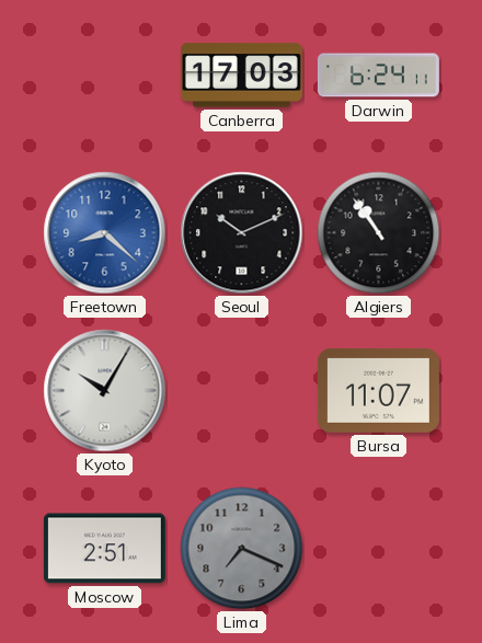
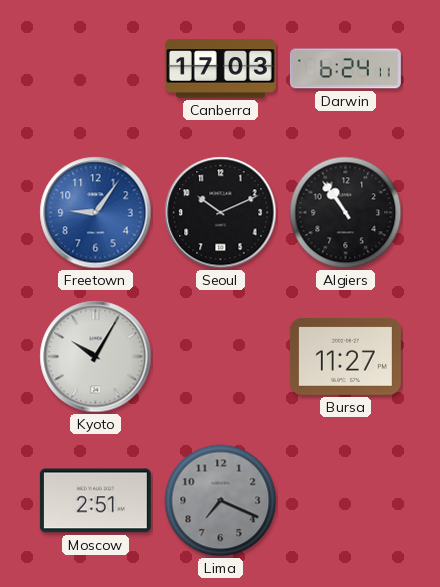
Freetown: 8:22 -> 9:06 (96, 213)
Bursa: 11:07 -> 11:27 (345, 356)
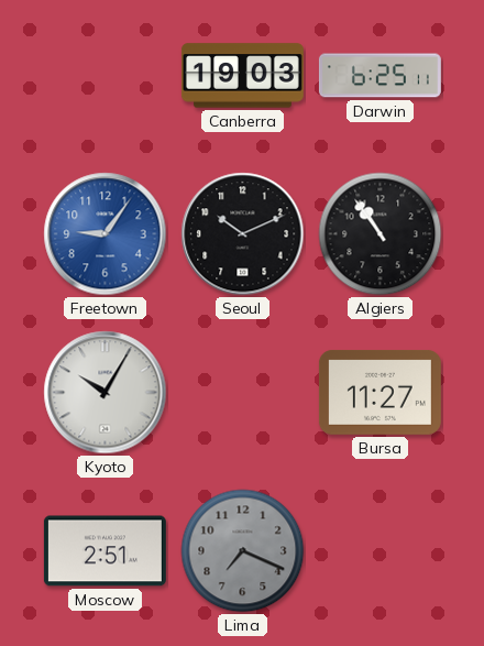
Canberra: 17:03 -> 19:03 (242, 76)
Darwin: 6:24 -> 6:25 (380, 76)
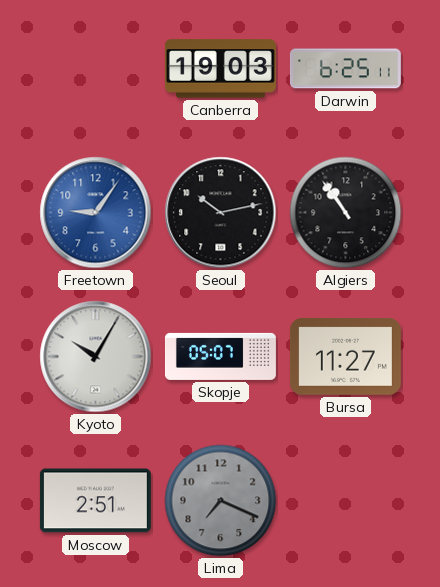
Seoul: 10:11 -> 10:13 (221, 213)
Skopje: none -> 05:07 (220, 356)
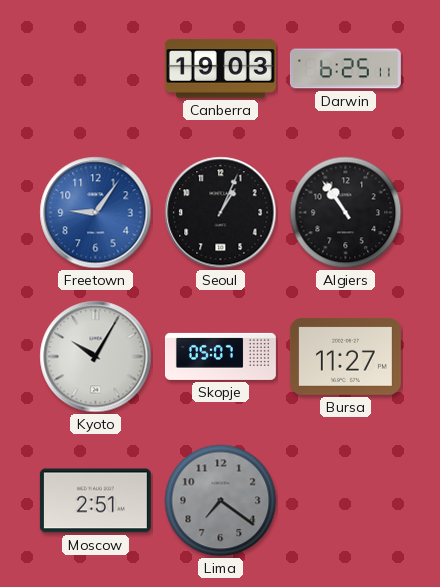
Seoul: 10:13 -> 1:04 (221, 213)
Lima: 7:19 -> 7:21 (221, 501)
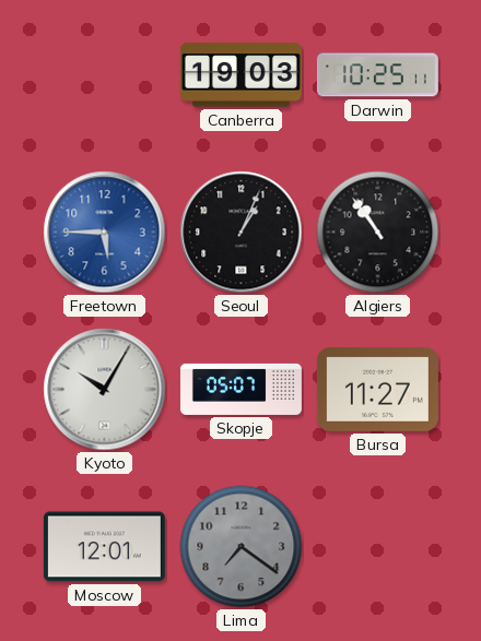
Darwin: 6:25 -> 10:25 (377, 75)
Freetown: 9:06 -> 5:45 (105, 233)
Moscow: 2:51 -> 12:01 (104, 547)
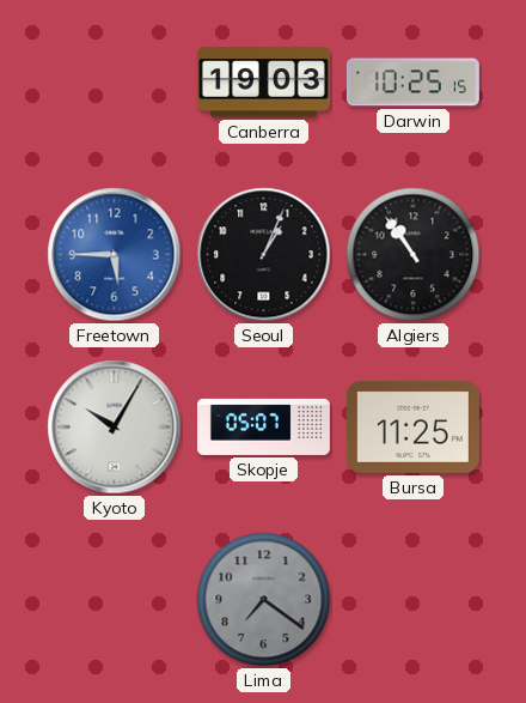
Darwin: 10:25:11 -> 10:25:15 (412, 83)
Bursa: 11:27 -> 11:25 (412, 426)
Moscow: 12:01 -> none (104, 547)
